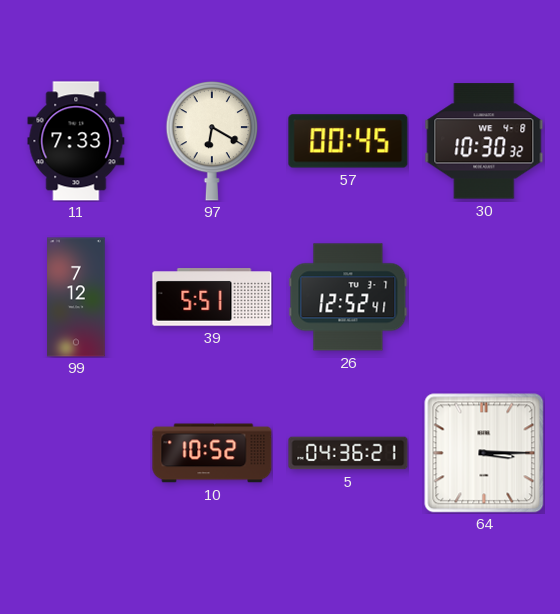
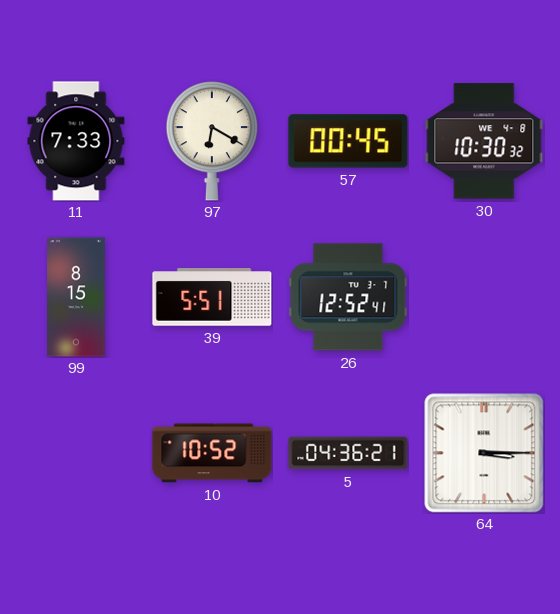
99: 7:12 -> 8:15 (76, 297)
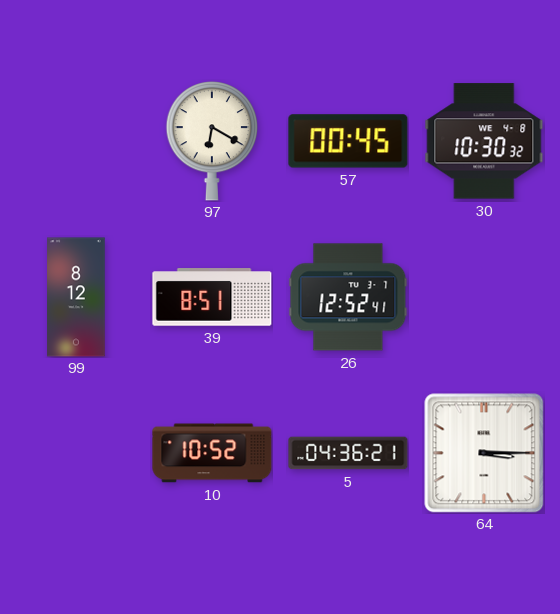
11: 7:33 -> none (76, 141)
99: 8:15 -> 8:12 (76, 297)
39: 5:51 -> 8:51 (212, 297)
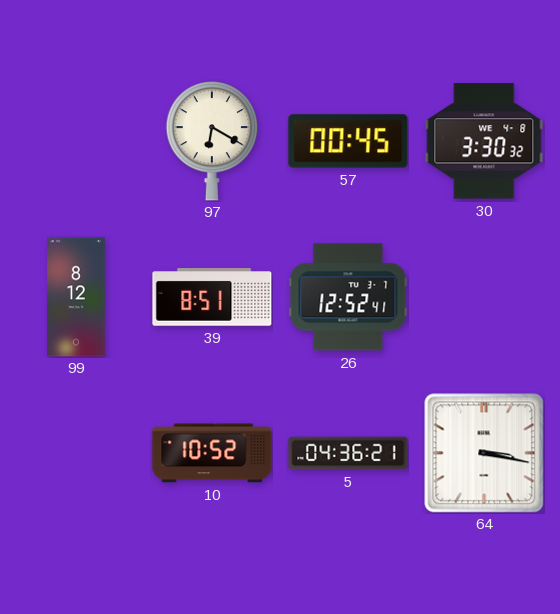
30: 10:30 -> 3:30 (484, 141)
64: 3:15 -> 3:17 (484, 453)
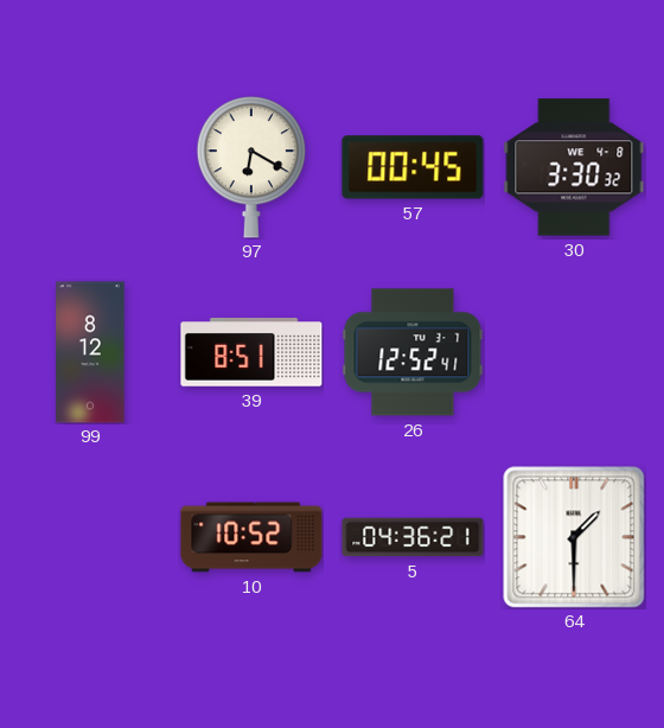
64: 3:17 -> 1:30 (574, 537)
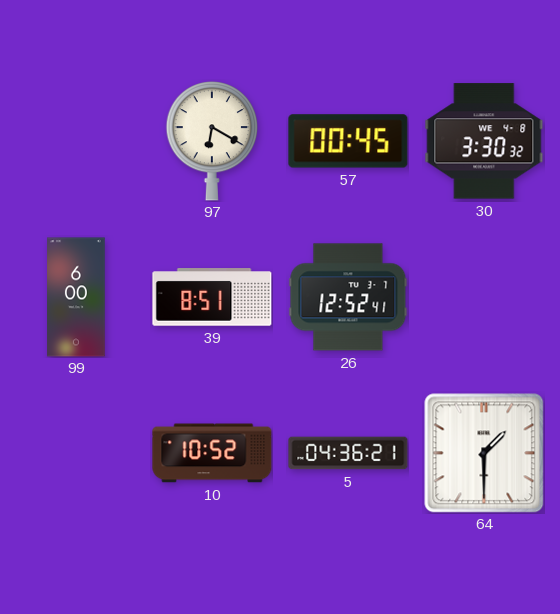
99: 8:12 -> 6:00 (76, 297)
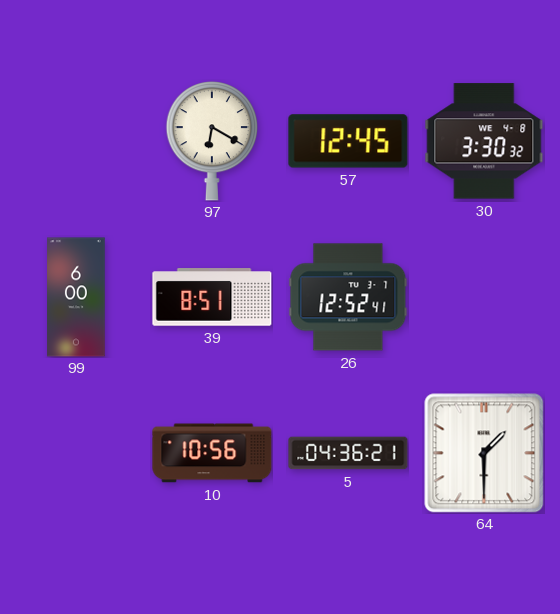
57: 00:45 -> 12:45 (348, 141)
10: 10:52 -> 10:56 (212, 453)
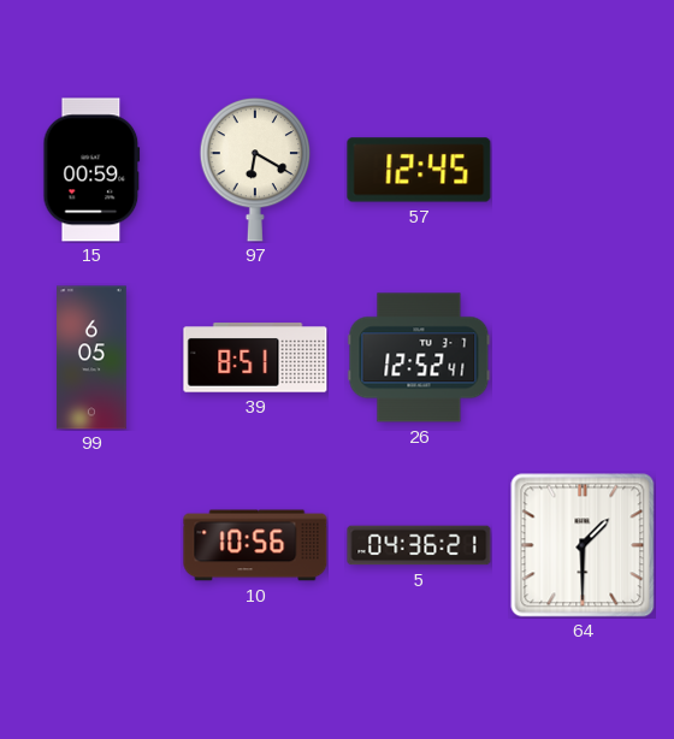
15: none -> 00:59 (91, 170)
30: 3:30 -> none (484, 141)
99: 6:00 -> 6:05 (91, 357)
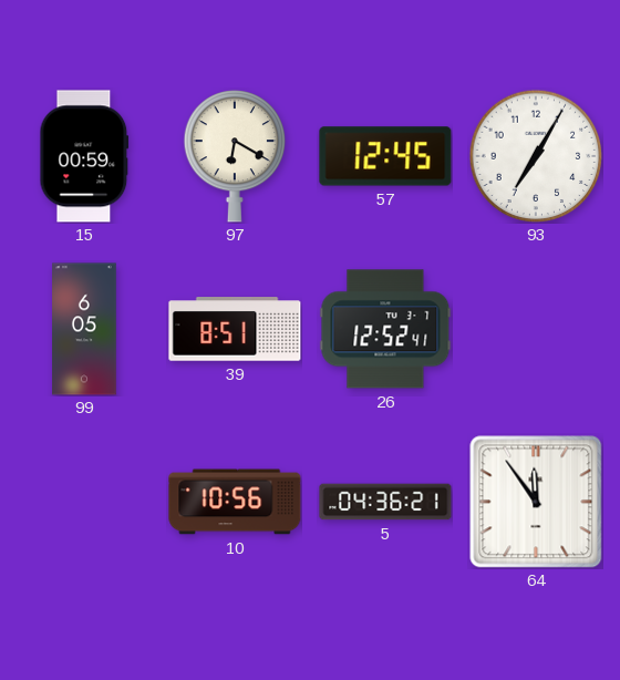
93: none -> 7:05 (536, 156)
64: 1:30 -> 11:54 (536, 502)
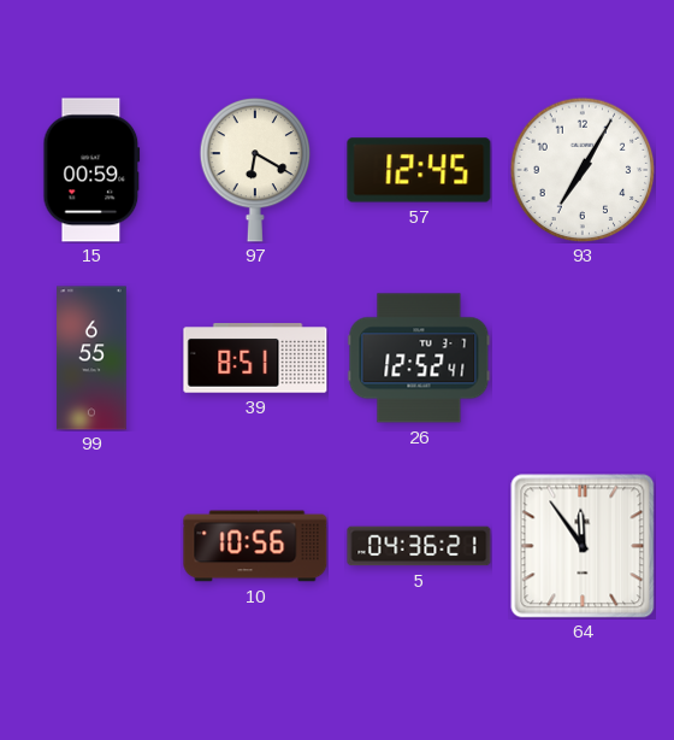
99: 6:05 -> 6:55 (91, 358)
